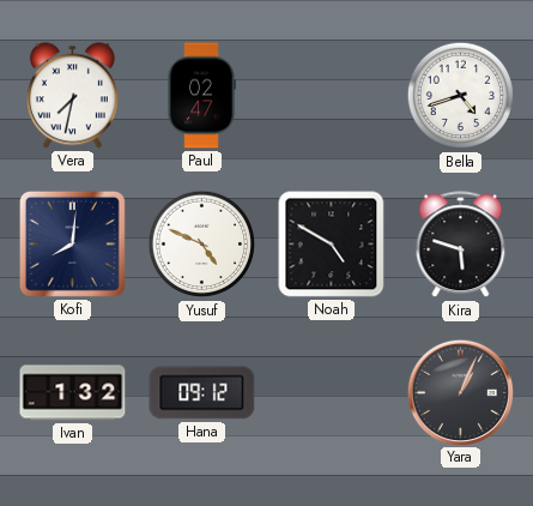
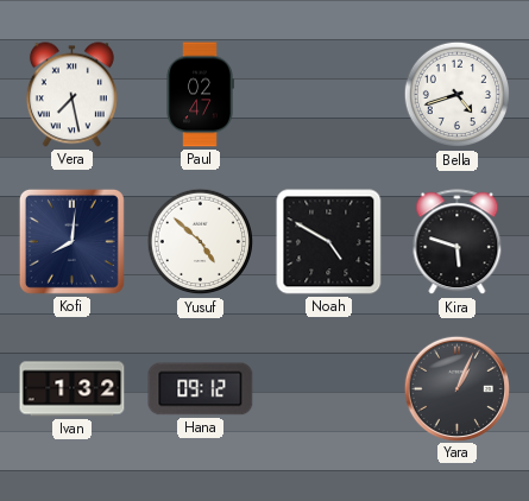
Vera: 7:32 -> 7:28 (71, 95)
Yusuf: 4:49 -> 4:52 (201, 242)
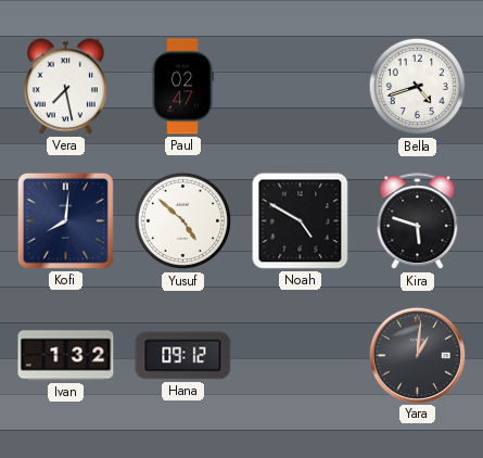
Yara: 1:04 -> 1:01 (417, 355)
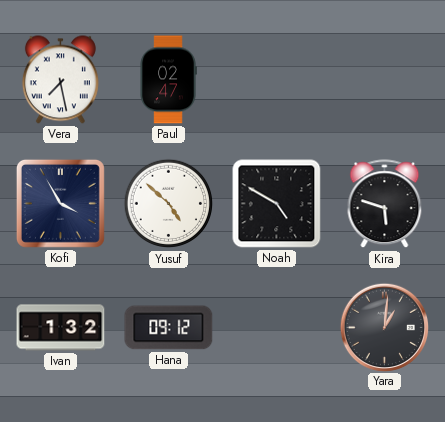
Bella: 4:42 -> none (418, 87)
Kofi: 8:01 -> 3:55 (60, 203)
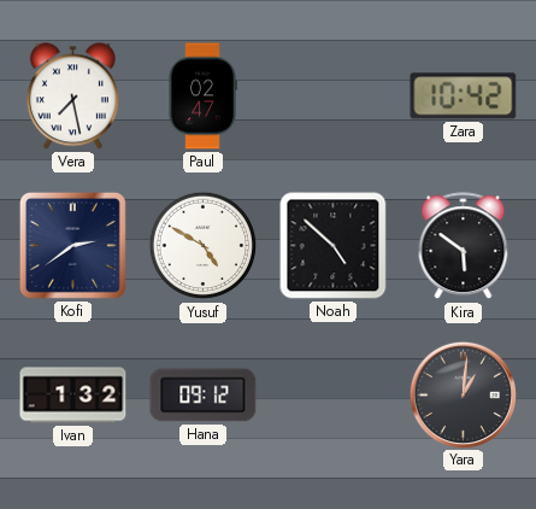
Zara: none -> 10:42 (464, 96)
Kofi: 3:55 -> 2:39 (72, 245)
Yusuf: 4:52 -> 4:50 (204, 246)
Noah: 4:50 -> 4:52 (334, 246)
Kira: 5:48 -> 5:51 (464, 246)
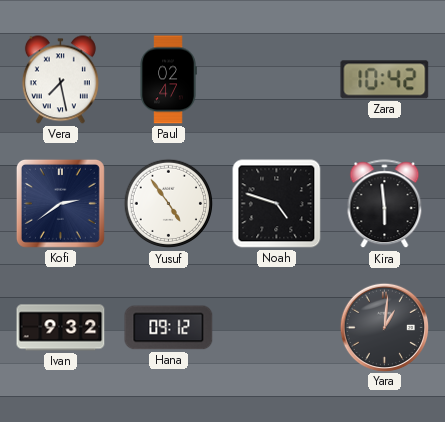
Yusuf: 4:50 -> 4:54 (169, 204)
Noah: 4:52 -> 4:48 (277, 204)
Kira: 5:51 -> 5:59 (385, 204)
Ivan: 1:32 -> 9:32 (61, 328)
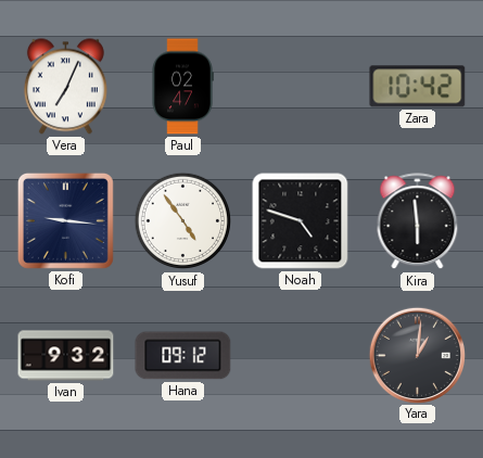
Vera: 7:28 -> 7:04 (65, 87)
Kofi: 2:39 -> 9:16 (65, 220)
